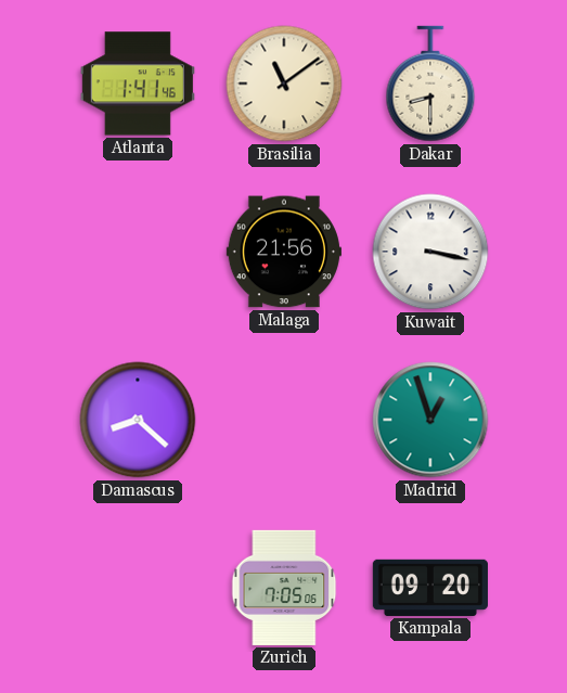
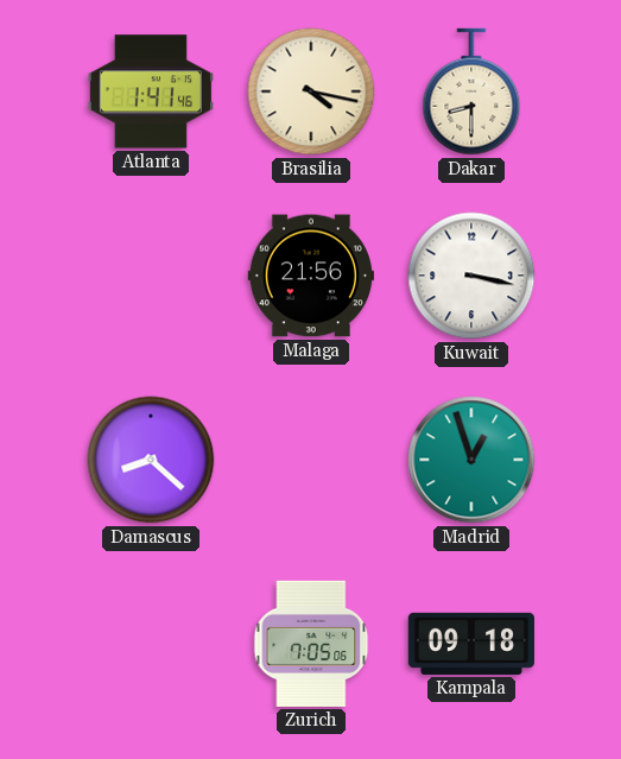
Brasilia: 11:09 -> 4:17 (311, 91)
Kampala: 09:20 -> 09:18 (471, 644)
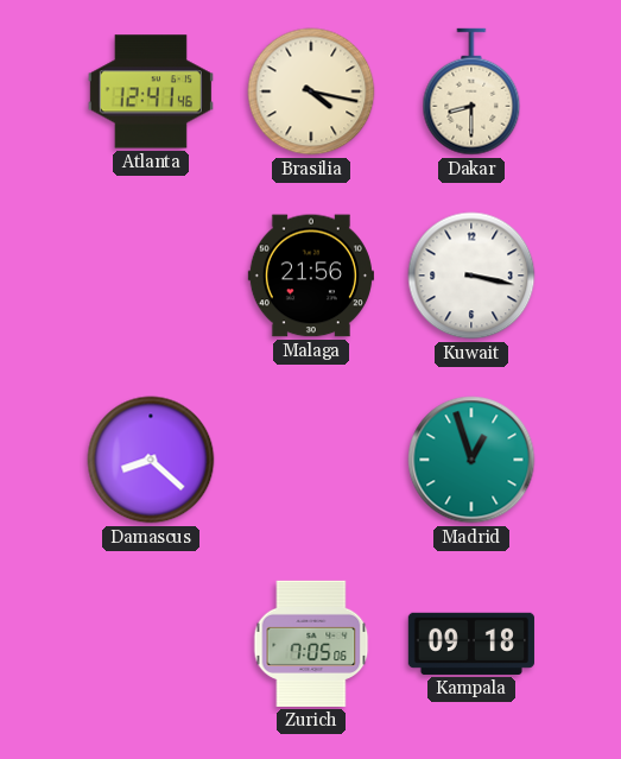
Atlanta: 1:41 -> 12:41 (151, 91)
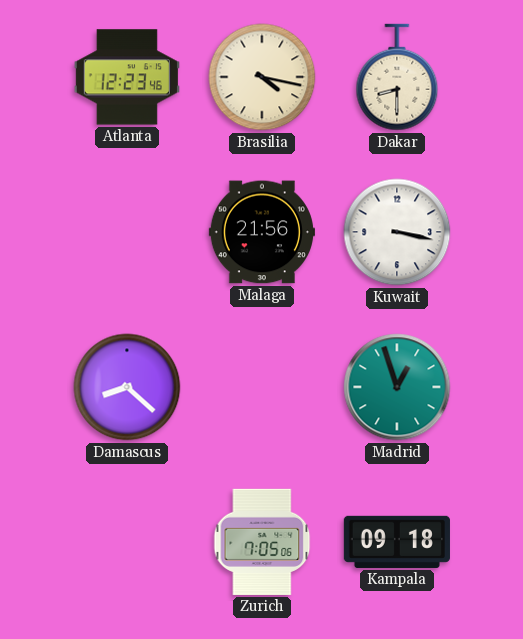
Atlanta: 12:41 -> 12:23 (127, 77)
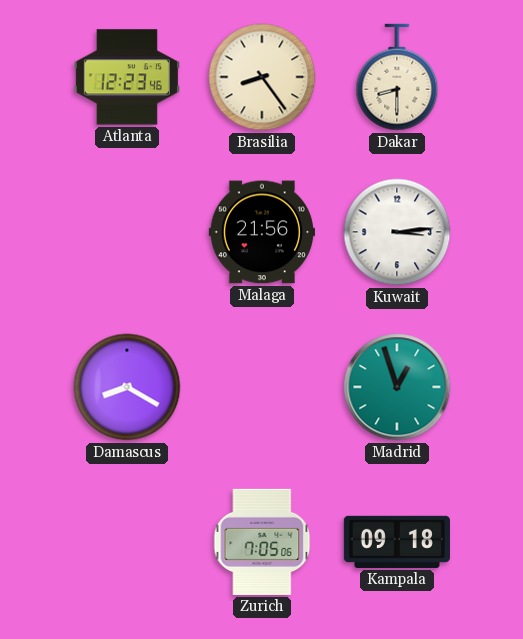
Brasilia: 4:17 -> 8:24 (262, 77)
Kuwait: 3:17 -> 3:14 (397, 232)
Damascus: 8:22 -> 8:20 (127, 387)
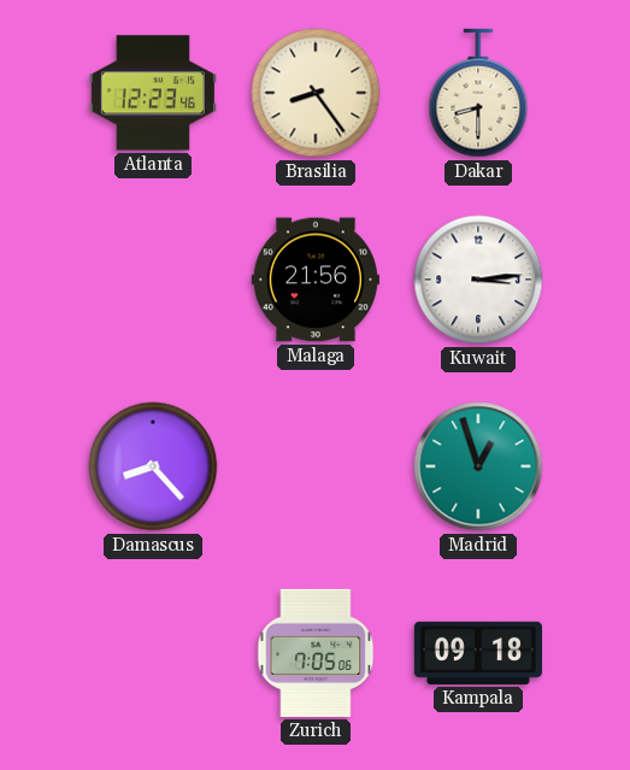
Damascus: 8:20 -> 8:23 (153, 466)
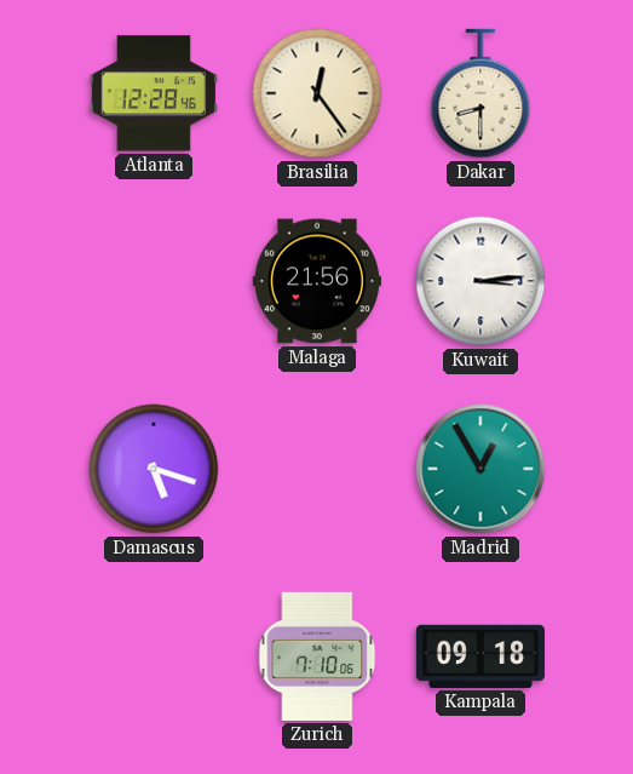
Atlanta: 12:23 -> 12:28 (154, 93)
Brasilia: 8:24 -> 12:24 (317, 93)
Damascus: 8:23 -> 5:18 (154, 469)
Madrid: 12:57 -> 12:55 (480, 469)
Zurich: 7:05 -> 7:10 (317, 657)
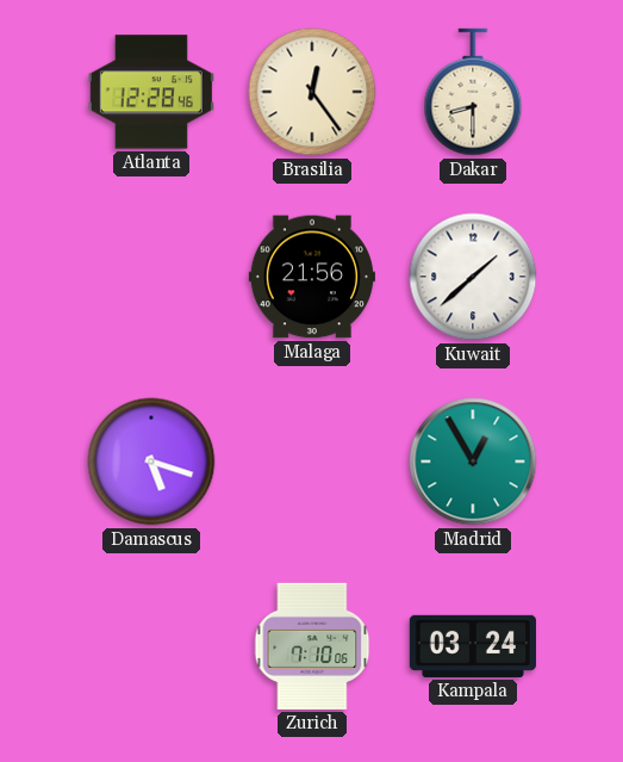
Kuwait: 3:14 -> 1:38 (473, 277)
Kampala: 09:18 -> 03:24 (473, 646)
